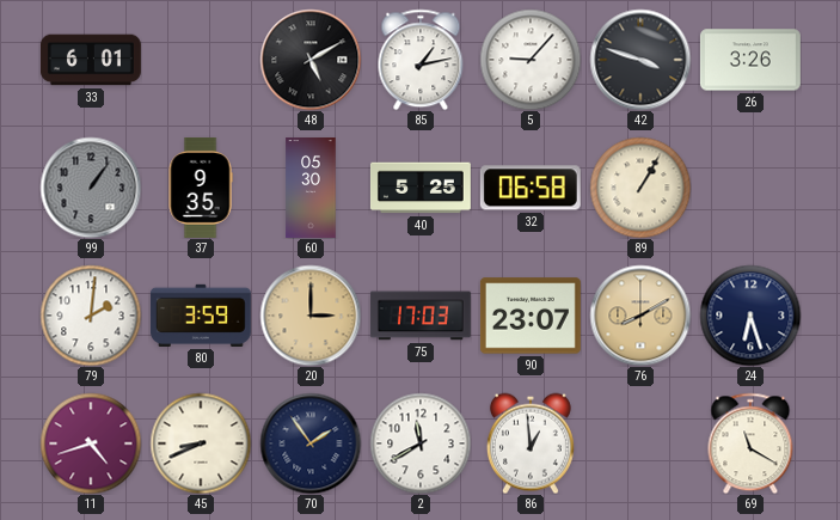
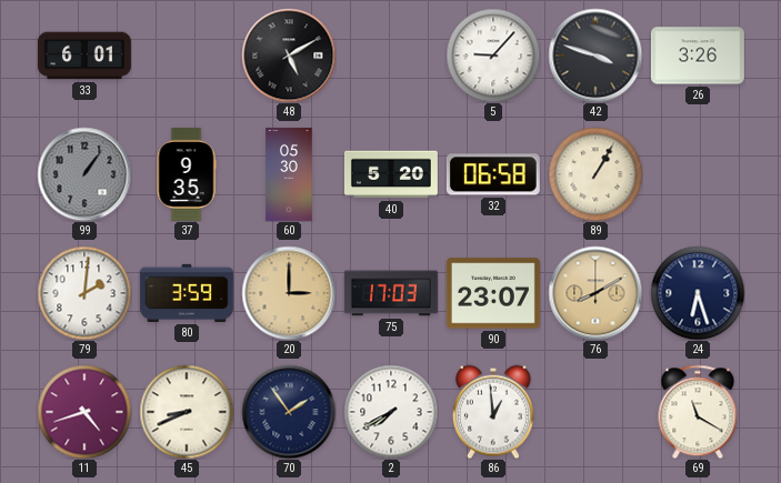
85: 1:13 -> none (421, 60)
40: 5:25 -> 5:20 (391, 174)
2: 11:40 -> 7:40 (391, 412)
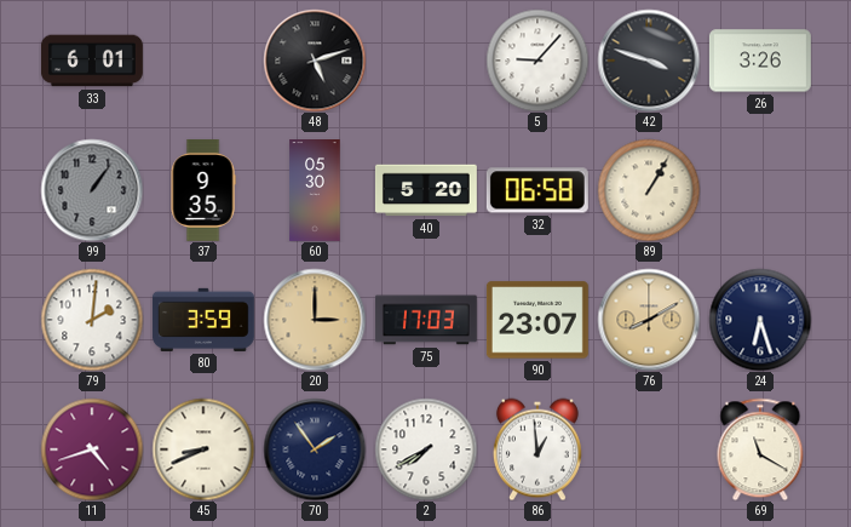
48: 5:10 -> 5:12 (315, 61)
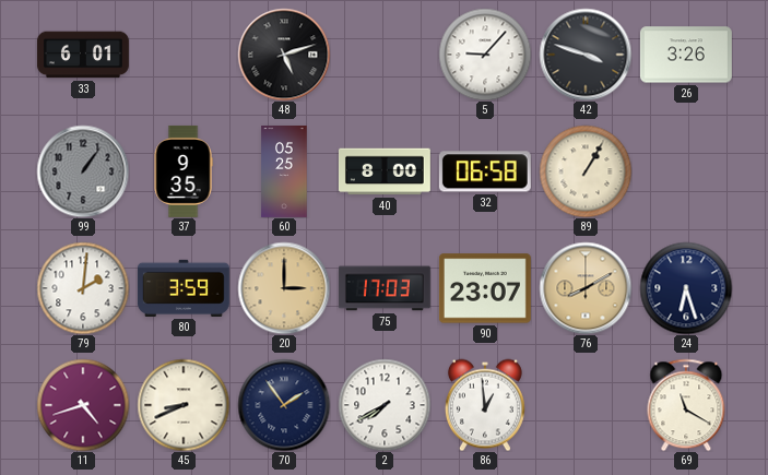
60: 05:30 -> 05:25 (284, 173)
40: 5:20 -> 8:00 (385, 171)
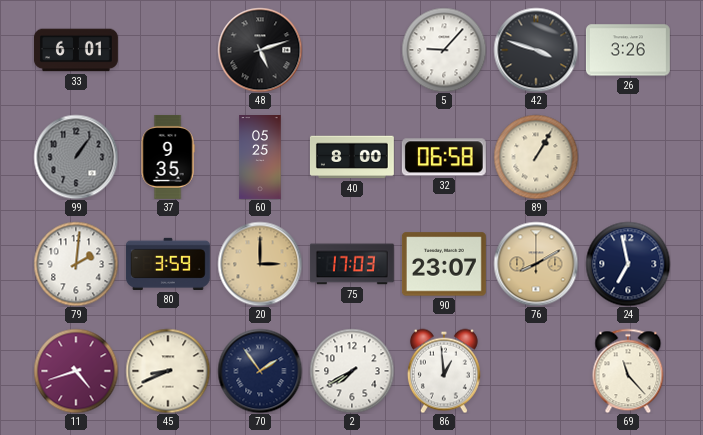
24: 6:27 -> 6:58 (628, 264)
69: 11:20 -> 11:23 (628, 371)
